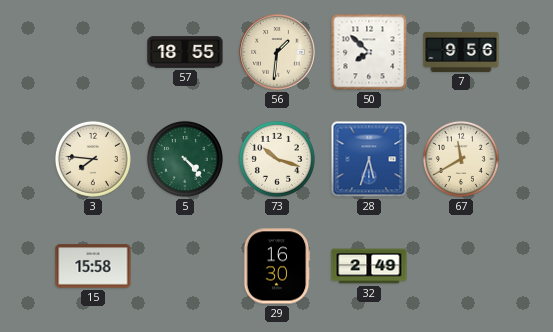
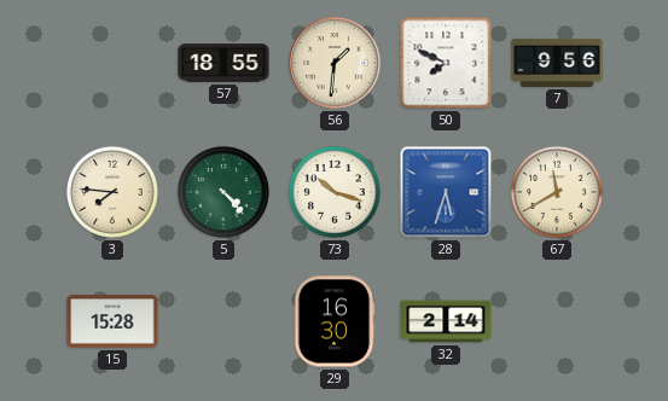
50: 7:52 -> 7:49 (446, 63)
15: 15:58 -> 15:28 (112, 321)
32: 2:49 -> 2:14 (446, 321)
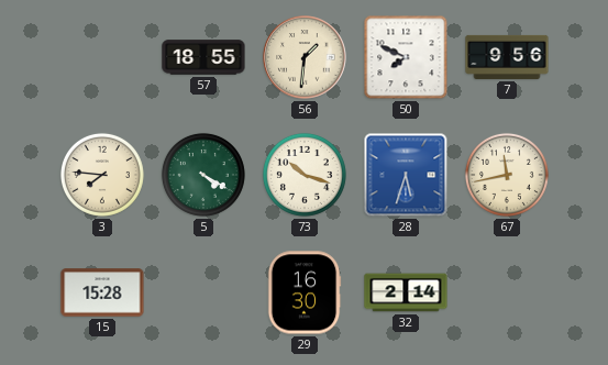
5: 4:23 -> 4:20 (203, 175)
67: 11:40 -> 11:43 (507, 175)
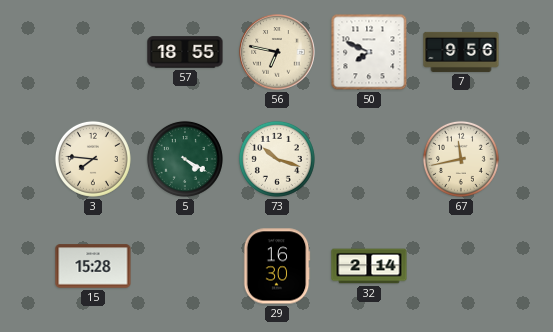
56: 1:31 -> 6:47 (277, 52)
28: 5:33 -> none (406, 175)
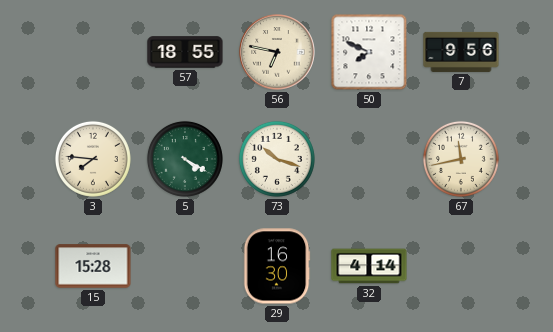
32: 2:14 -> 4:14 (369, 266)
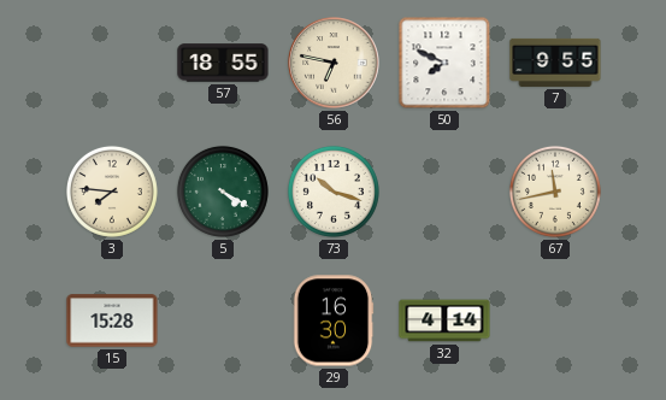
7: 9:56 -> 9:55 (555, 63)
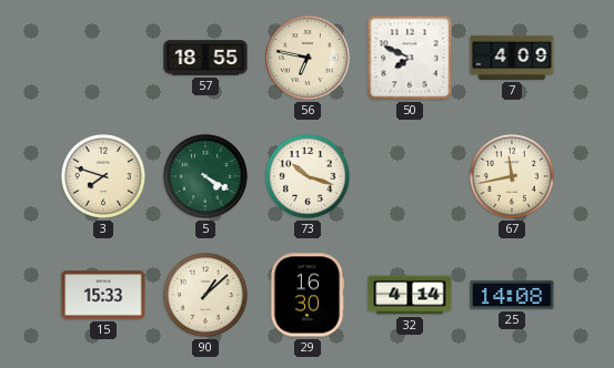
7: 9:55 -> 4:09 (512, 58)
3: 7:46 -> 7:48 (103, 176)
15: 15:28 -> 15:33 (103, 295)
90: none -> 1:08 (205, 295)
25: none -> 14:08 (512, 295)
